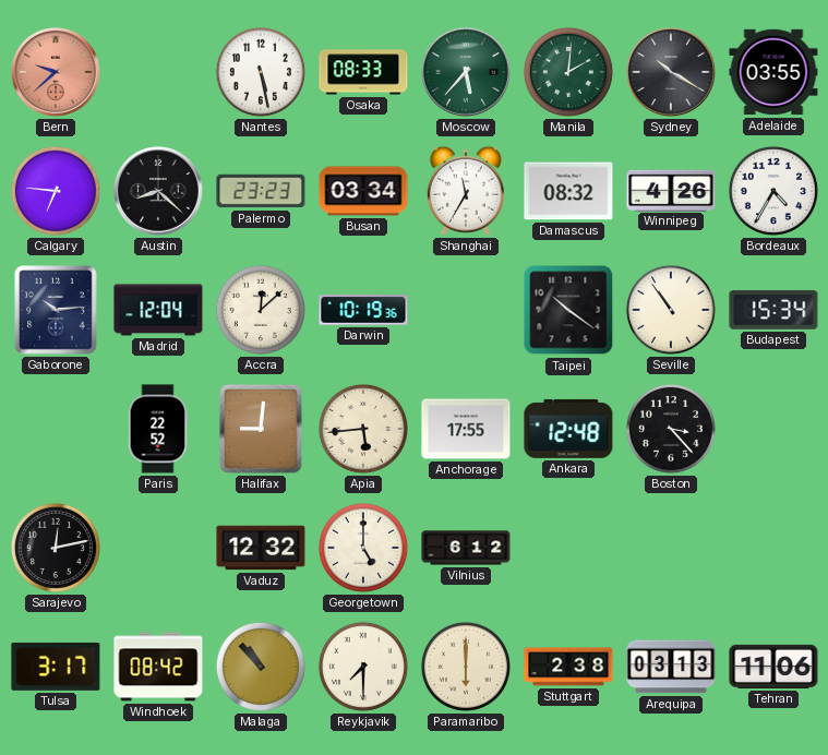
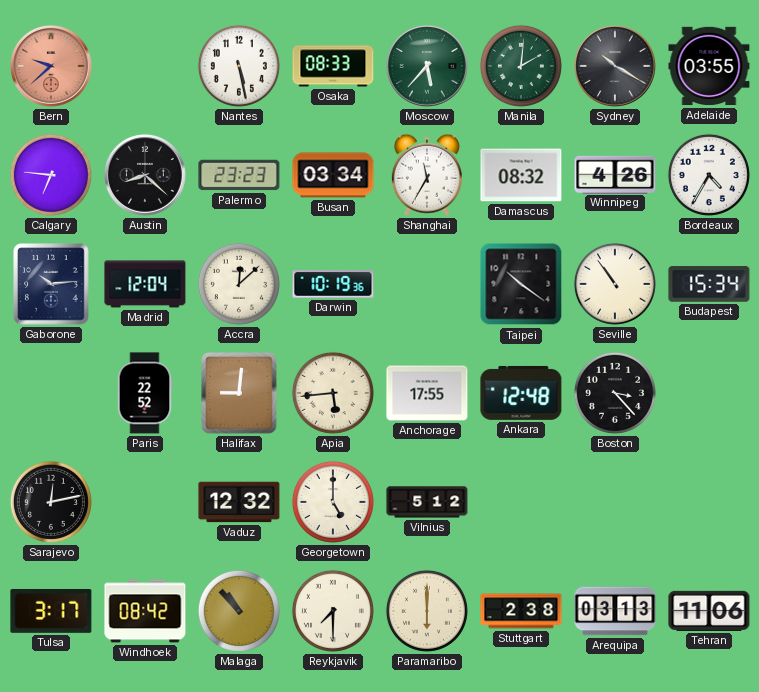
Vilnius: 6:12 -> 5:12 (427, 502)
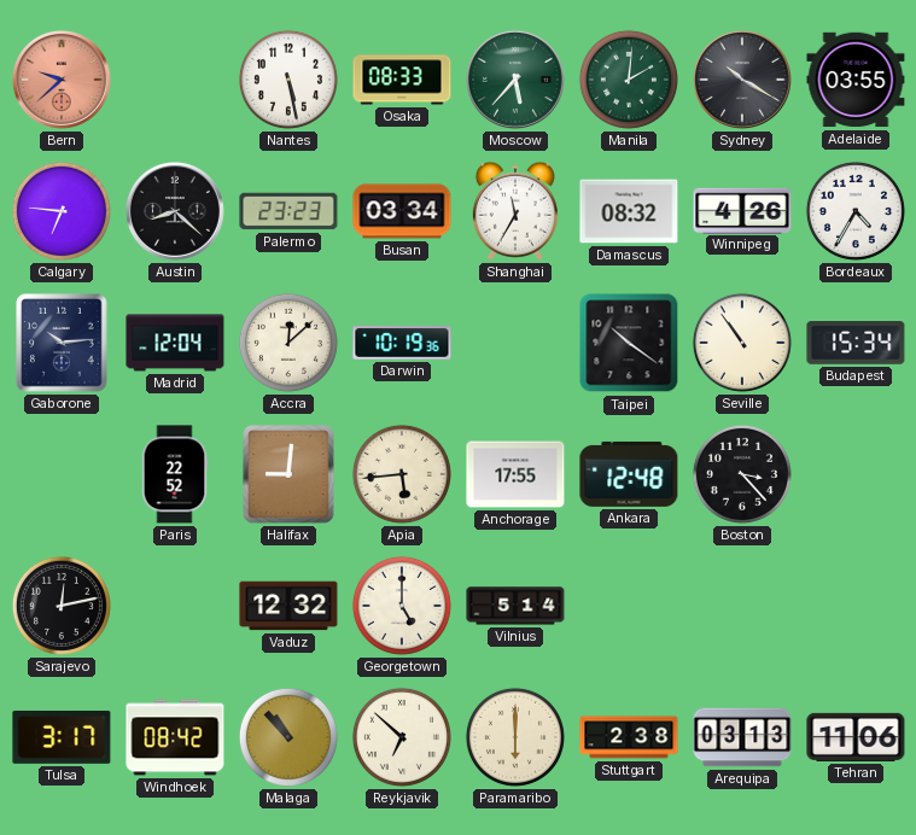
Vilnius: 5:12 -> 5:14 (515, 606)
Reykjavik: 7:30 -> 6:52 (402, 737)
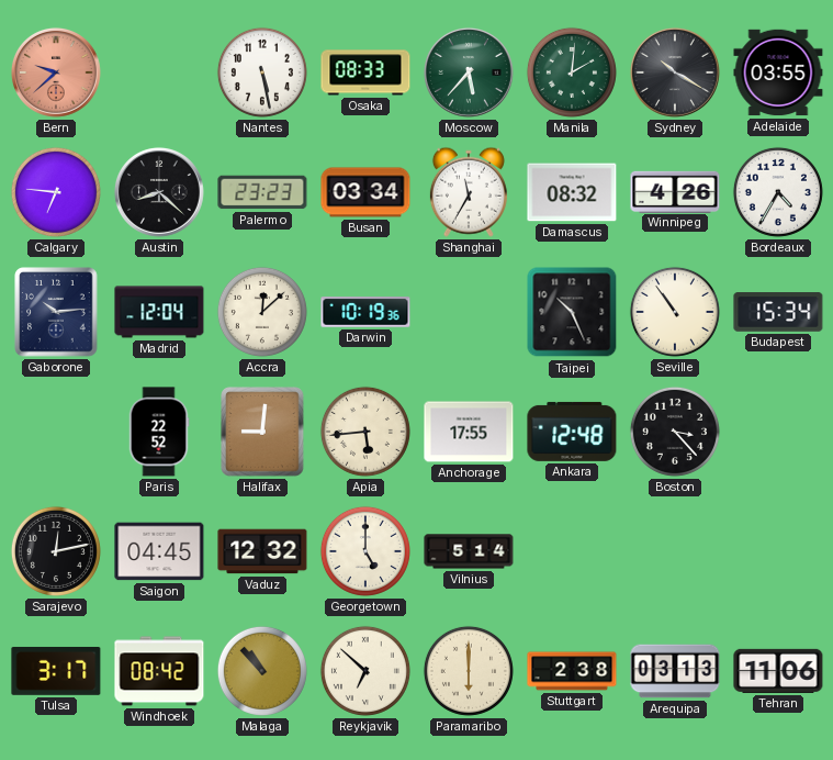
Taipei: 10:21 -> 10:26 (572, 312)
Saigon: none -> 04:45 (159, 551)
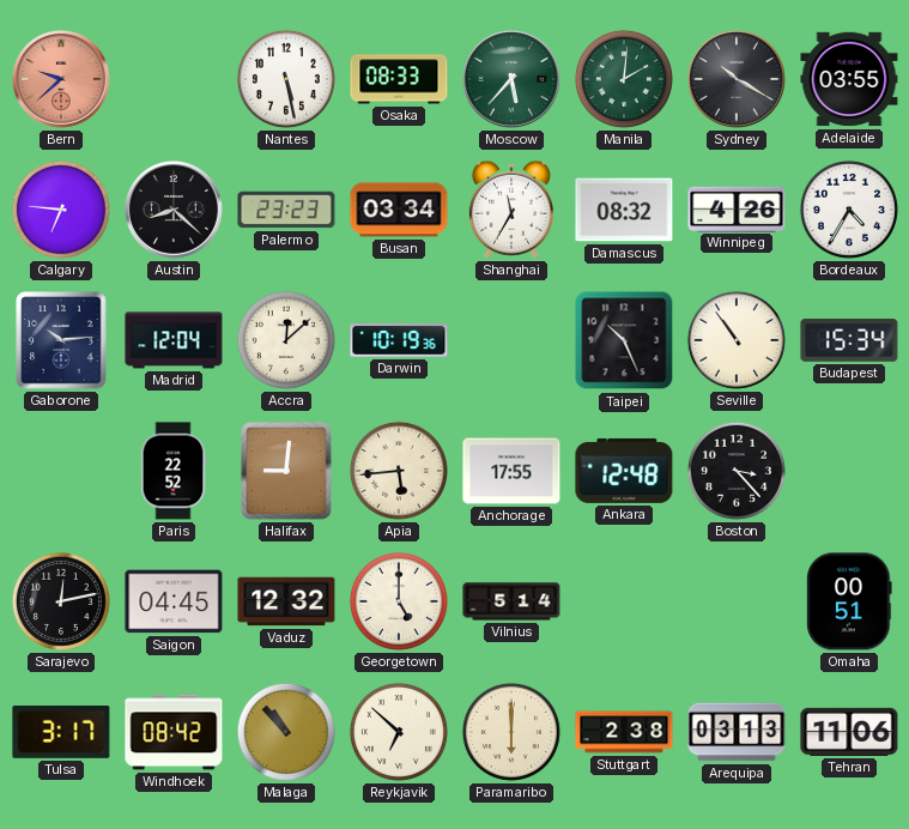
Omaha: none -> 00:51 (849, 601)
